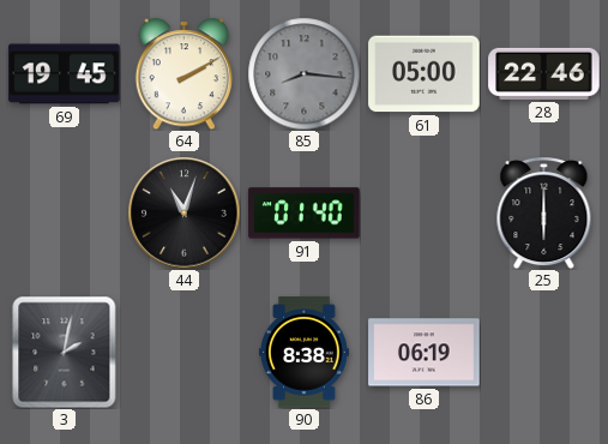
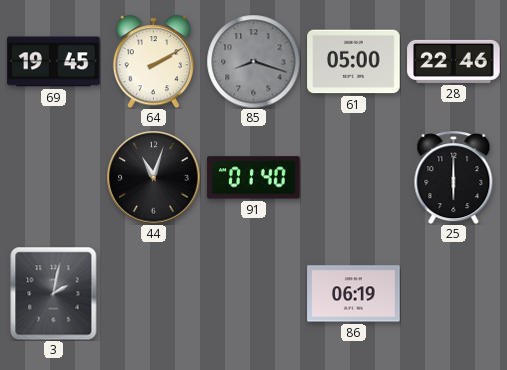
85: 8:16 -> 8:18 (253, 61)
90: 8:38 -> none (305, 353)
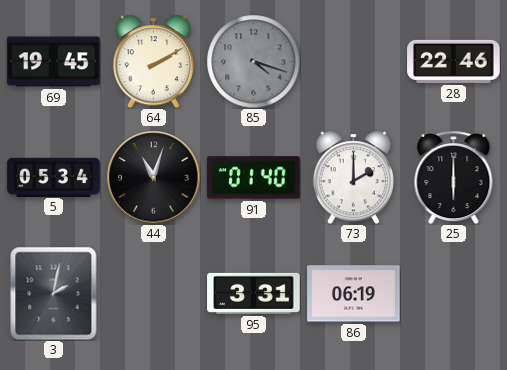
85: 8:18 -> 4:18 (253, 61)
61: 05:00 -> none (354, 62)
5: none -> 05:34 (54, 177)
73: none -> 2:00 (353, 177)
95: none -> 3:31 (254, 293)
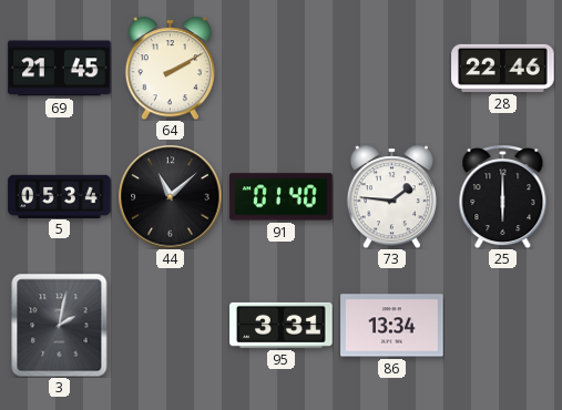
69: 19:45 -> 21:45 (60, 69)
85: 4:18 -> none (253, 61)
44: 11:03 -> 11:08 (170, 196)
73: 2:00 -> 1:46 (391, 196)
86: 06:19 -> 13:34 (392, 326)
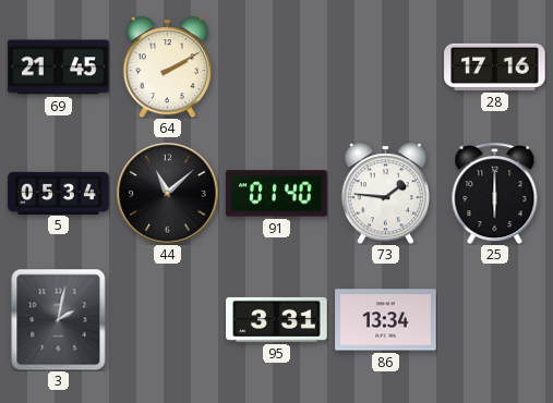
28: 22:46 -> 17:16 (495, 66)
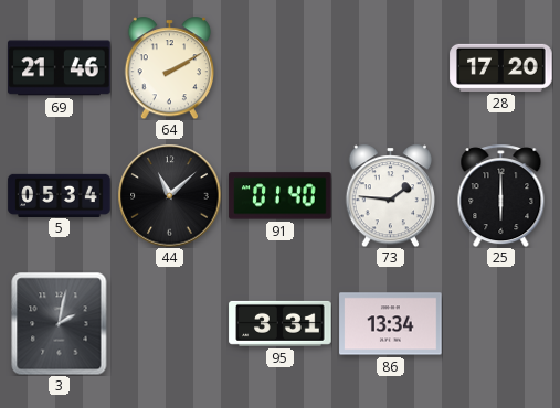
69: 21:45 -> 21:46 (60, 68)
28: 17:16 -> 17:20 (501, 67)
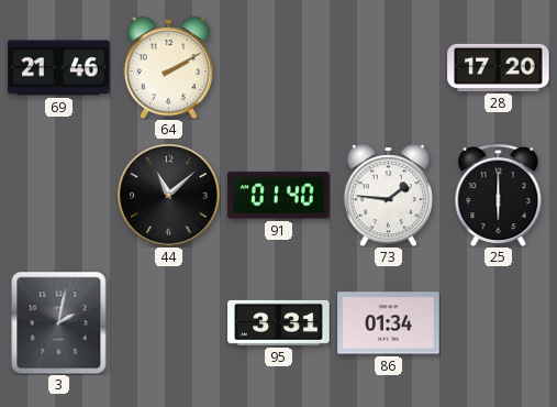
5: 05:34 -> none (60, 195)
86: 13:34 -> 01:34 (389, 323)
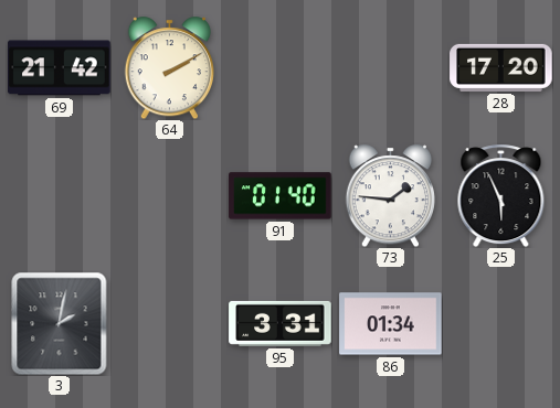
69: 21:46 -> 21:42 (60, 68)
44: 11:08 -> none (168, 195)
25: 6:00 -> 5:56 (501, 195)
